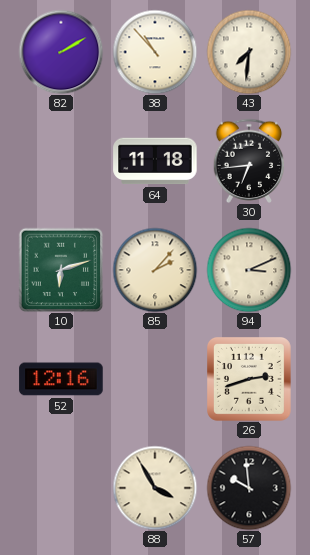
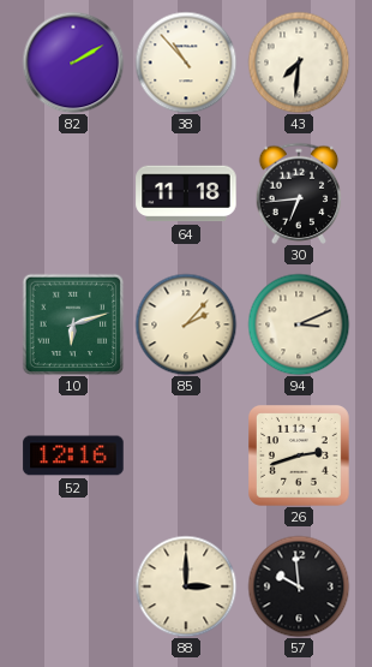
88: 3:55 -> 3:00 (186, 586)
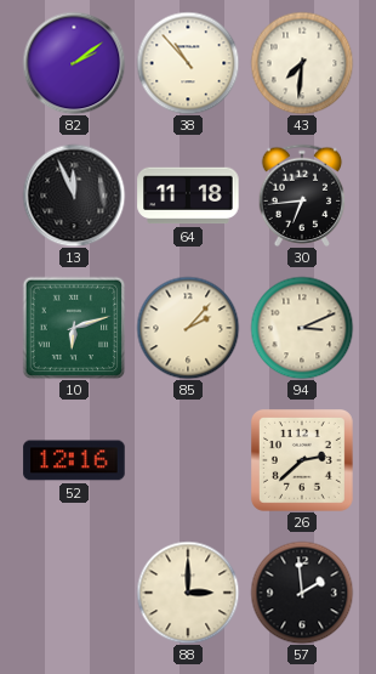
82: 2:10 -> 2:09 (74, 63)
13: none -> 11:56 (74, 196)
26: 2:42 -> 2:38 (303, 461)
57: 9:59 -> 1:59 (302, 593)
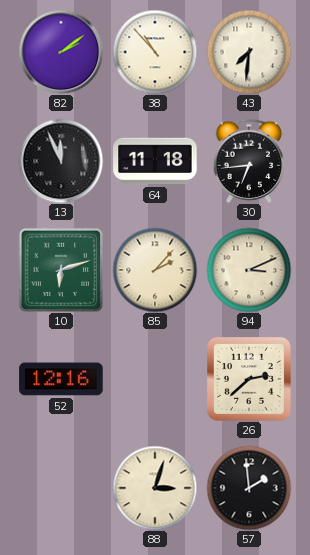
88: 3:00 -> 3:03 (155, 488)
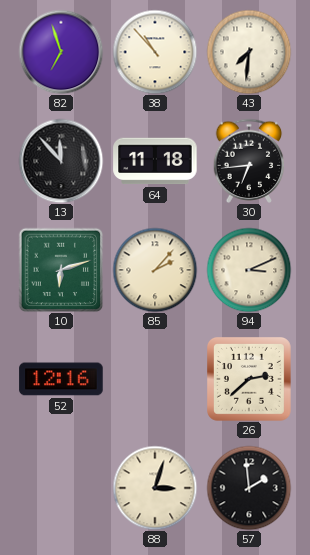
82: 2:09 -> 6:57 (61, 52)
13: 11:56 -> 11:53 (61, 161)
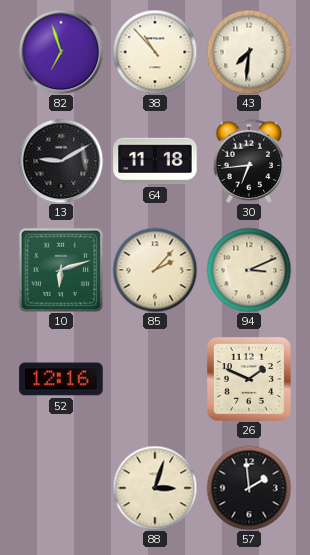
13: 11:53 -> 9:10 (61, 161)
26: 2:38 -> 1:49 (250, 380)
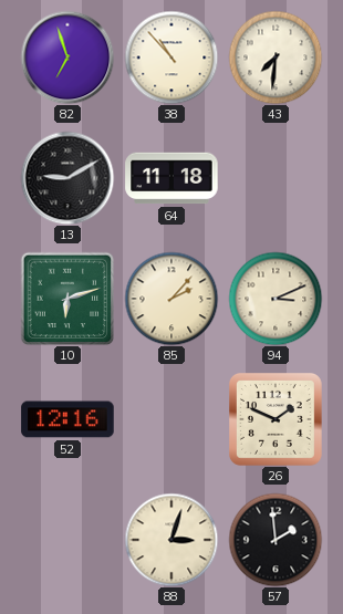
30: 6:44 -> none (249, 161)
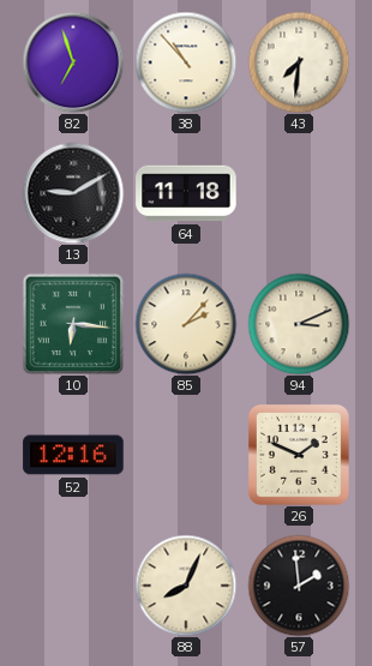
10: 6:12 -> 6:16 (73, 324)
88: 3:03 -> 8:04 (186, 586)
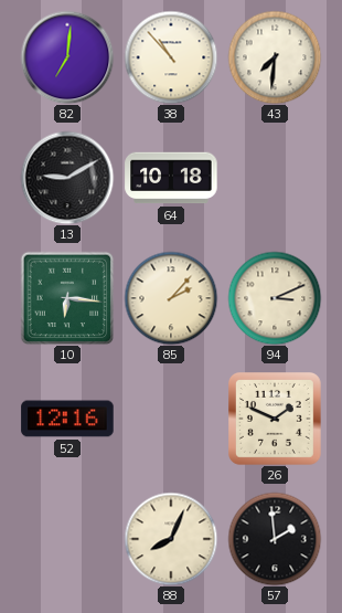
82: 6:57 -> 7:01 (67, 57)
64: 11:18 -> 10:18 (171, 178)
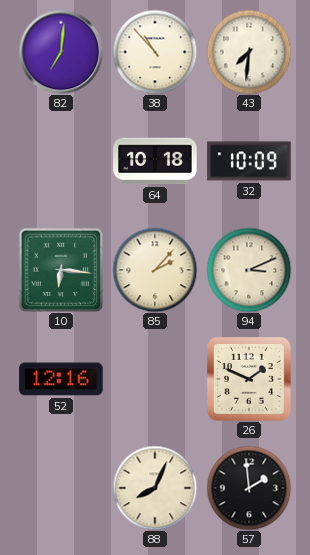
13: 9:10 -> none (67, 178)
32: none -> 10:09 (249, 161)
